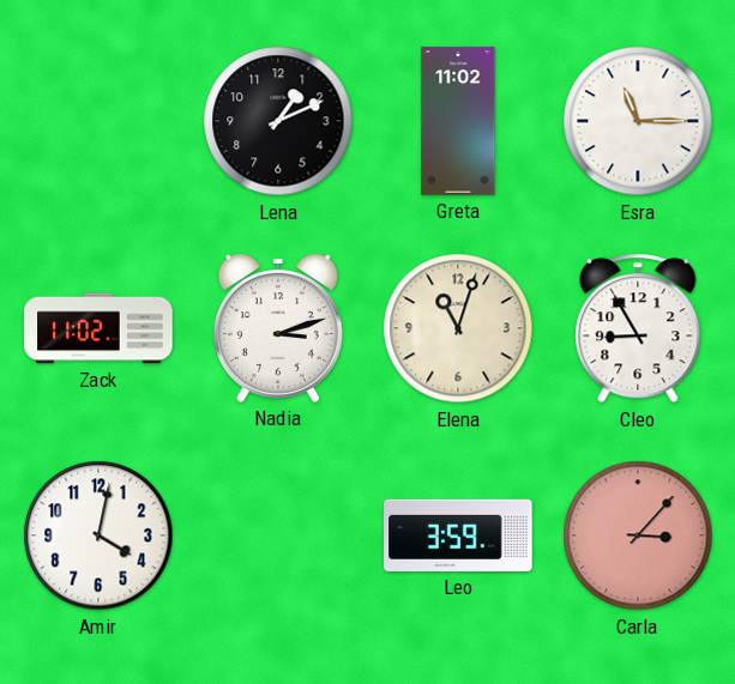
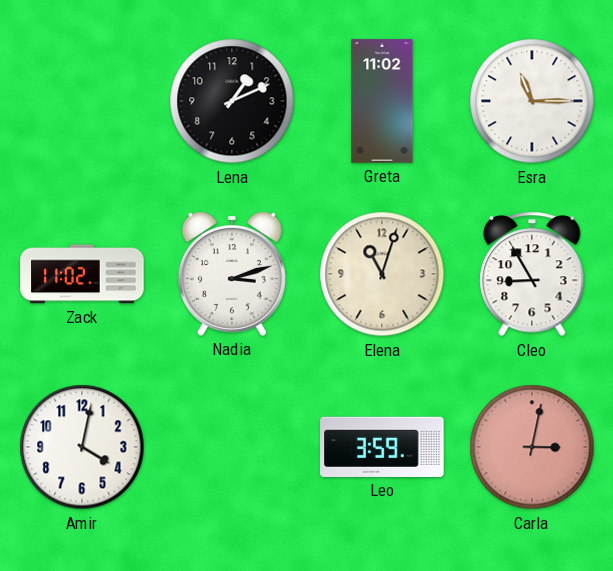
Carla: 3:07 -> 3:02 (532, 447)
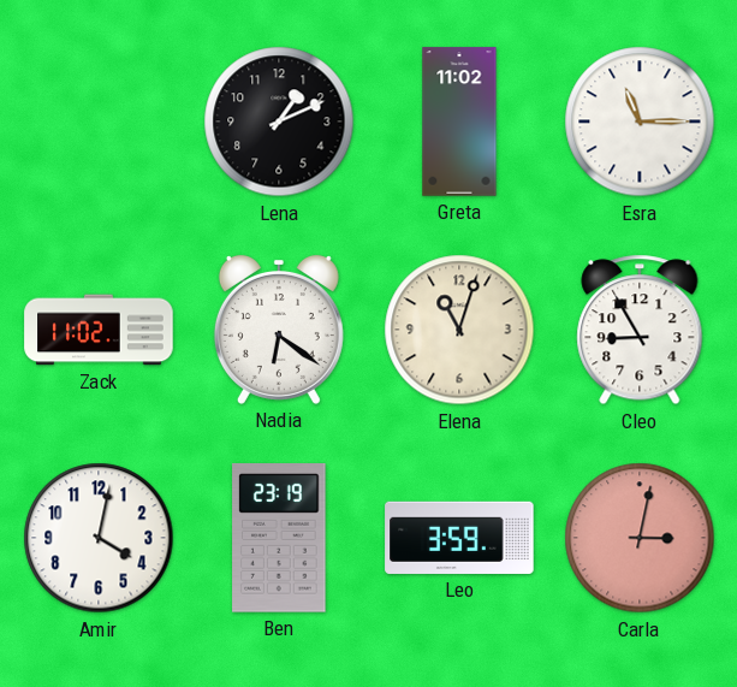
Nadia: 3:12 -> 6:21 (279, 330)
Ben: none -> 23:19 (279, 538)
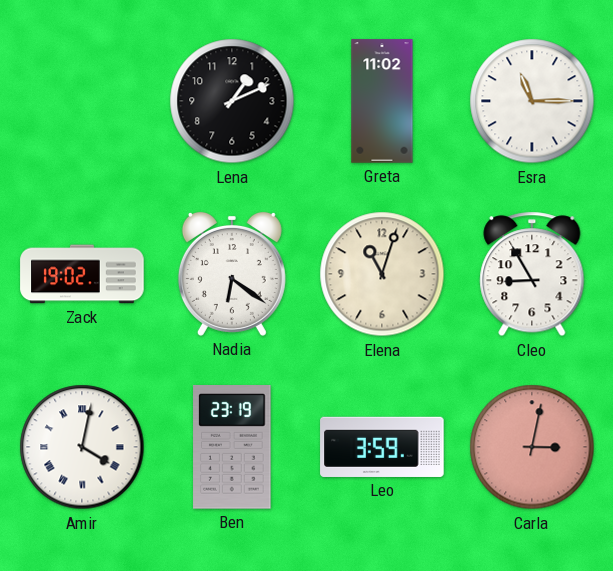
Zack: 11:02 -> 19:02 (82, 274)
Amir numerals: Arabic -> Roman (82, 447)
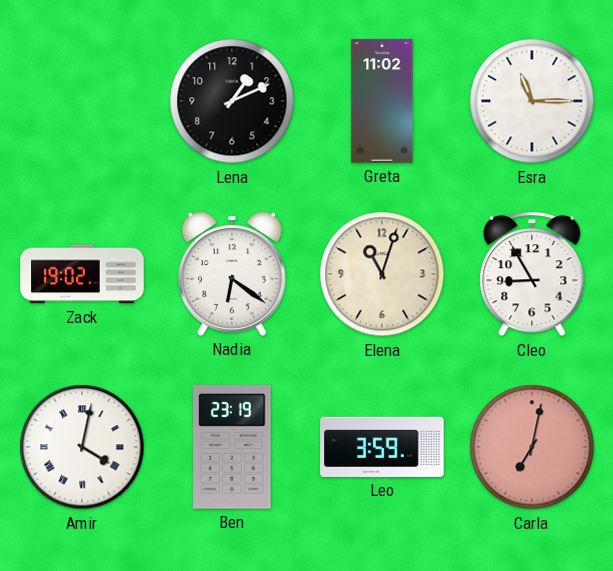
Carla: 3:02 -> 7:02 (532, 447)
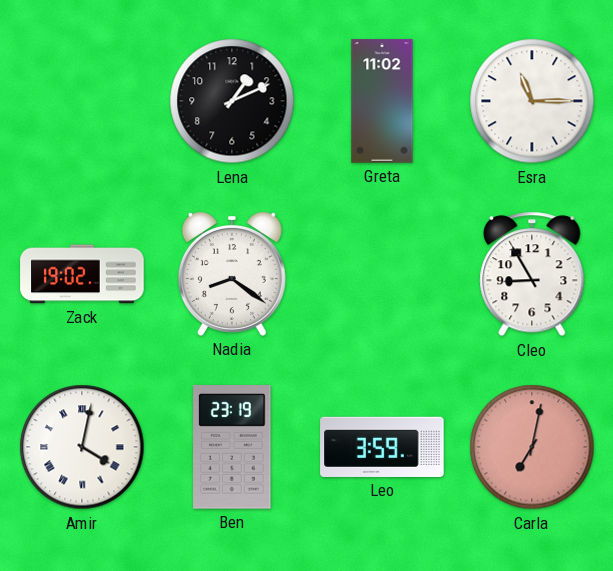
Nadia: 6:21 -> 8:21 (232, 274)
Elena: 11:03 -> none (382, 274)
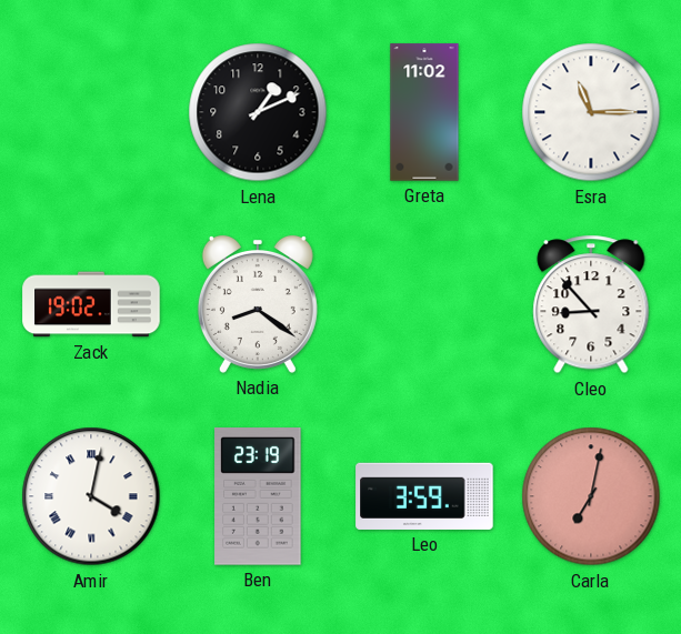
Cleo: 8:55 -> 8:53 (591, 304)
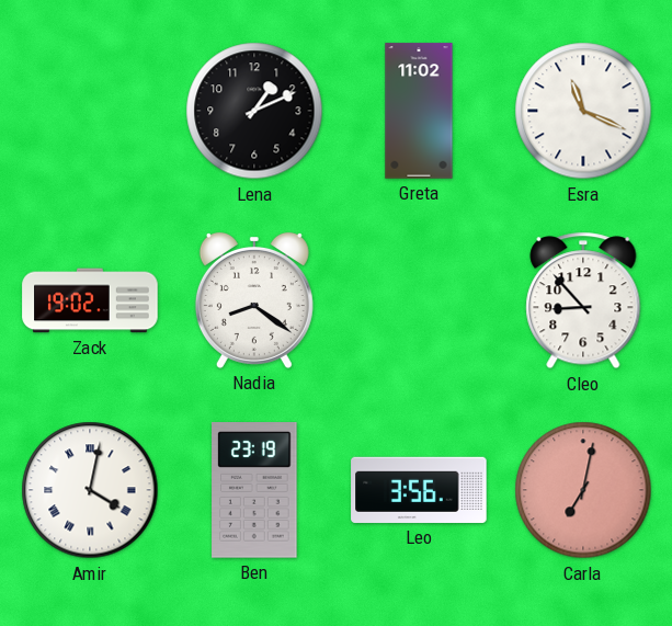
Esra: 11:15 -> 11:19 (583, 111)
Leo: 3:59 -> 3:56 (419, 490)
